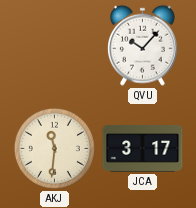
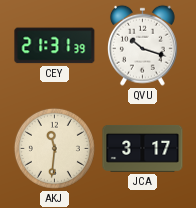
CEY: none -> 21:31 (55, 46)
QVU: 10:07 -> 10:18 (142, 45)
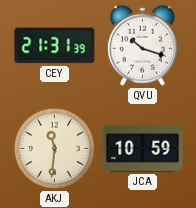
JCA: 3:17 -> 10:59 (143, 148)
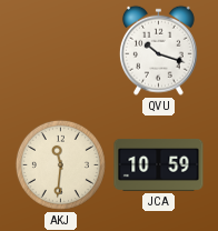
CEY: 21:31 -> none (55, 46)
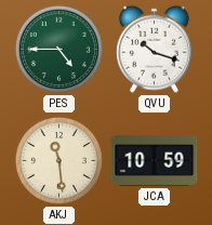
PES: none -> 4:45 (58, 49)
AKJ: 11:31 -> 11:29 (58, 160)
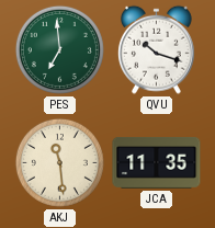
PES: 4:45 -> 6:59 (59, 49)
JCA: 10:59 -> 11:35 (157, 162)
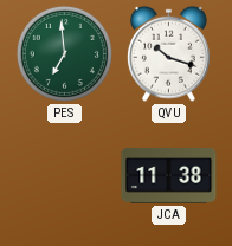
AKJ: 11:29 -> none (59, 162)
JCA: 11:35 -> 11:38 (169, 175)
